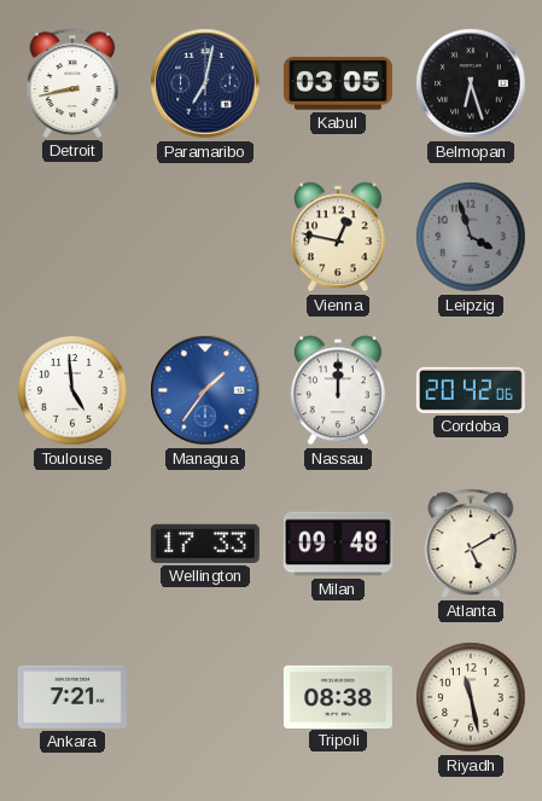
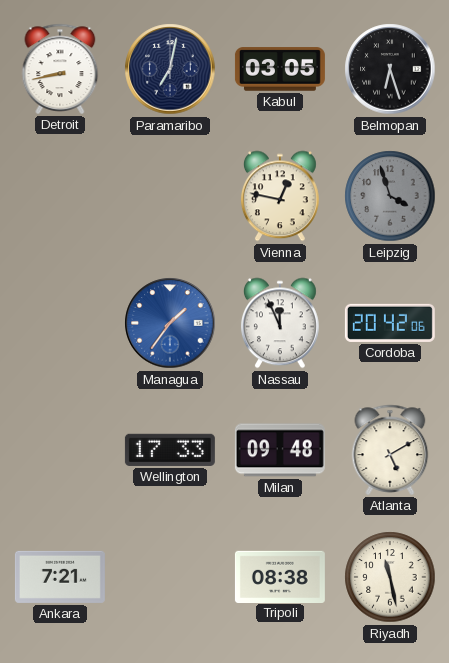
Toulouse: 4:59 -> none (72, 390)
Nassau: 12:00 -> 11:56 (280, 323)
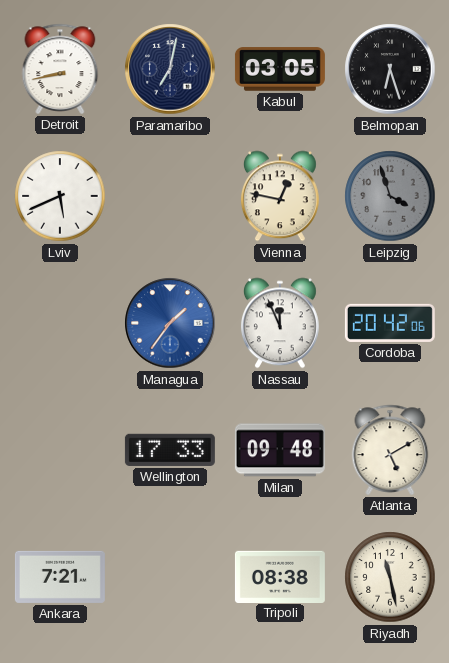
Lviv: none -> 5:41 (60, 196)
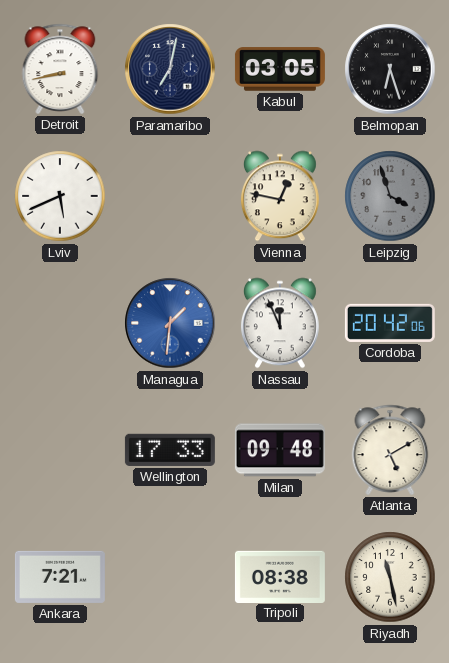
Managua: 1:36 -> 1:31 (170, 323)
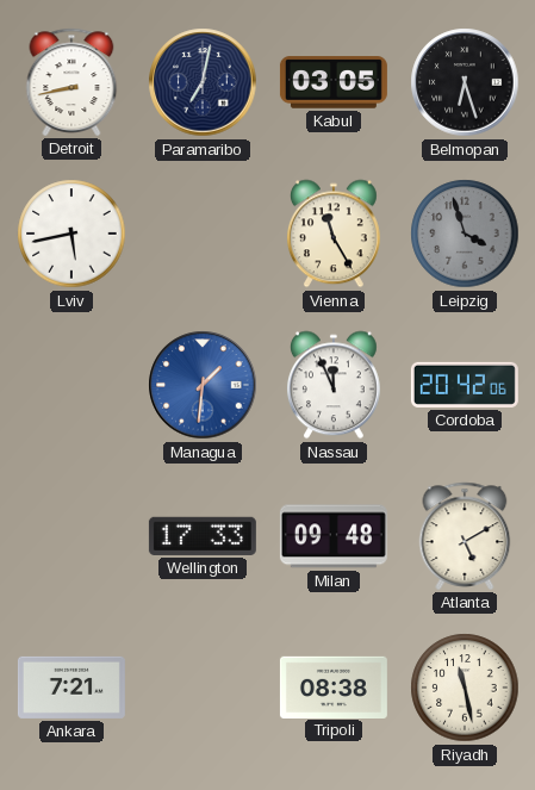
Lviv: 5:41 -> 5:43 (71, 234)
Vienna: 12:47 -> 11:25 (334, 234)
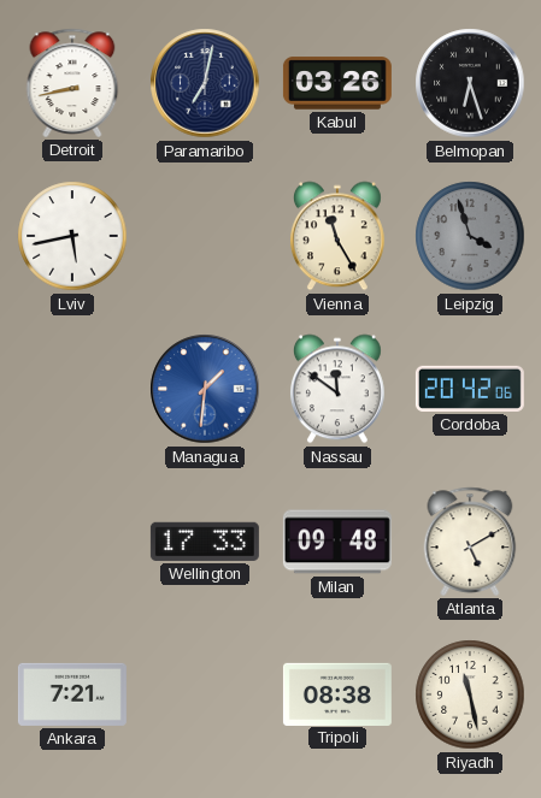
Kabul: 03:05 -> 03:26 (337, 83)
Nassau: 11:56 -> 11:51 (337, 389)
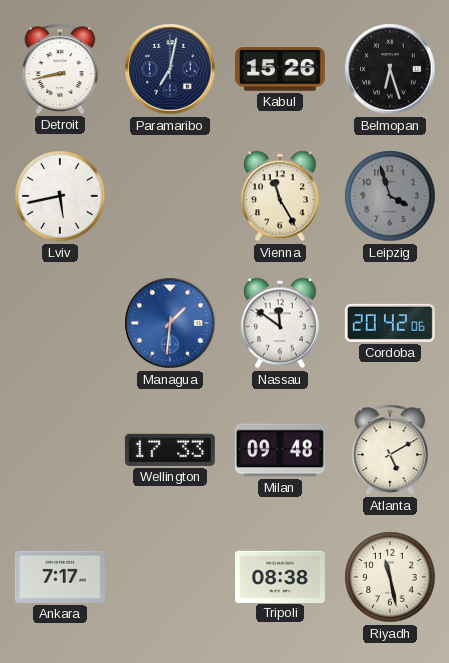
Kabul: 03:26 -> 15:26 (280, 69)
Ankara: 7:21 -> 7:17 (60, 577)
